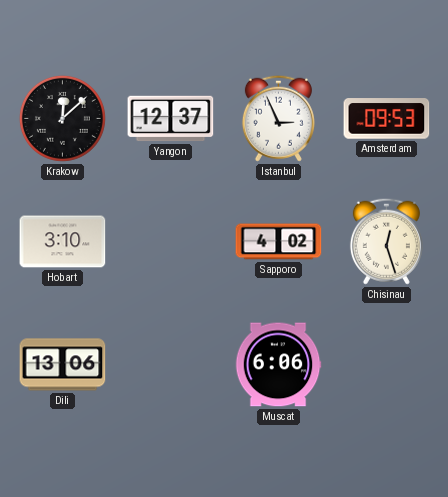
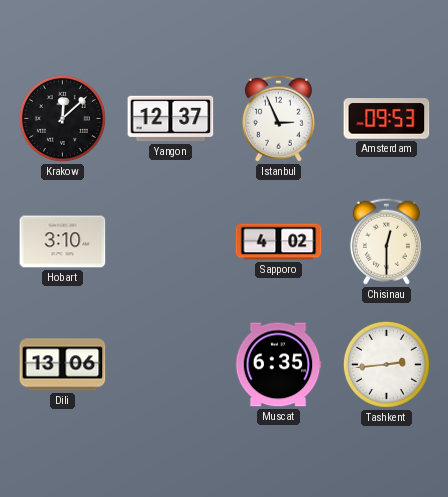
Chisinau: 12:27 -> 12:30 (386, 241)
Muscat: 6:06 -> 6:35 (278, 365)
Tashkent: none -> 2:44 (386, 364)
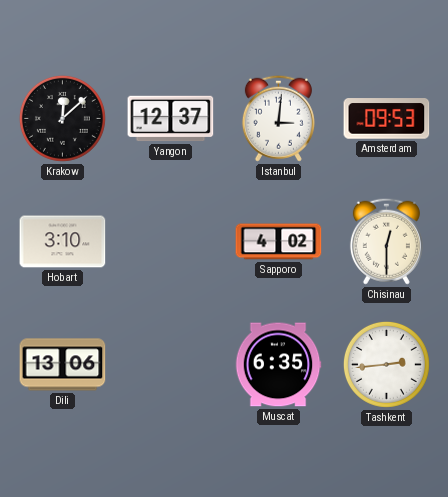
Istanbul: 2:56 -> 3:01 (278, 118)
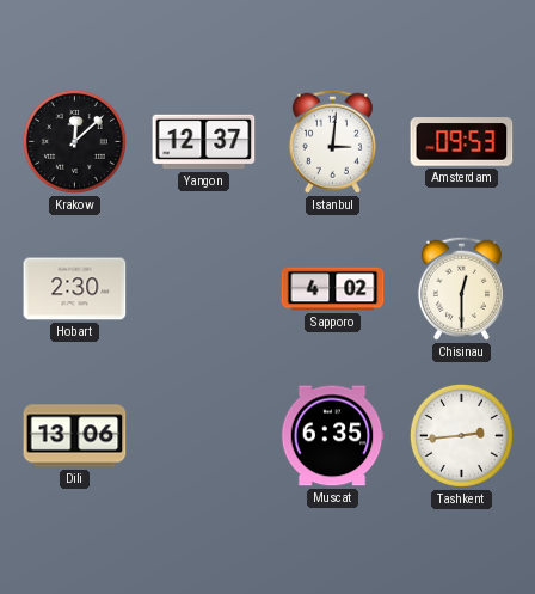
Hobart: 3:10 -> 2:30 (75, 289)
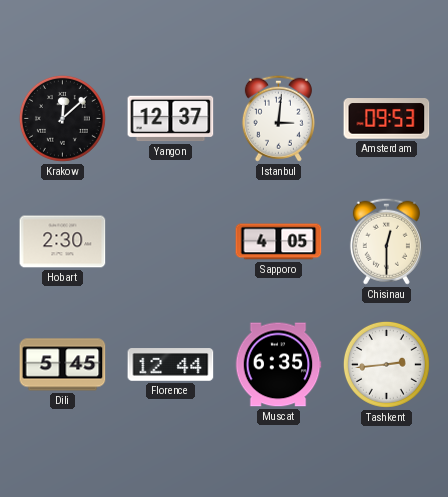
Sapporo: 4:02 -> 4:05 (279, 242)
Dili: 13:06 -> 5:45 (63, 365)
Florence: none -> 12:44 (171, 365)
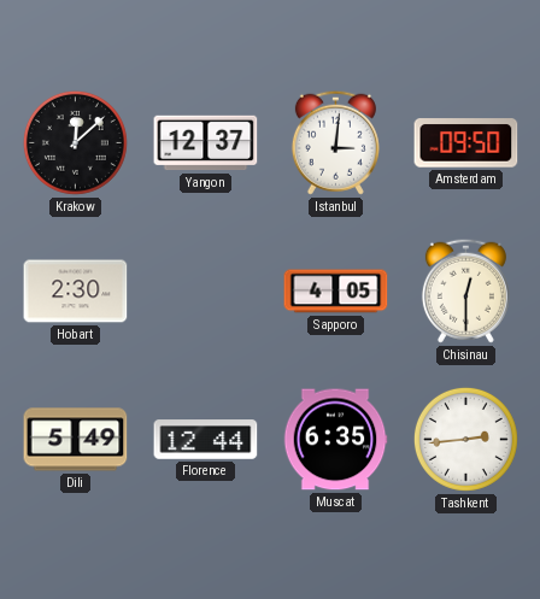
Amsterdam: 09:53 -> 09:50 (466, 143)
Dili: 5:45 -> 5:49 (76, 440)
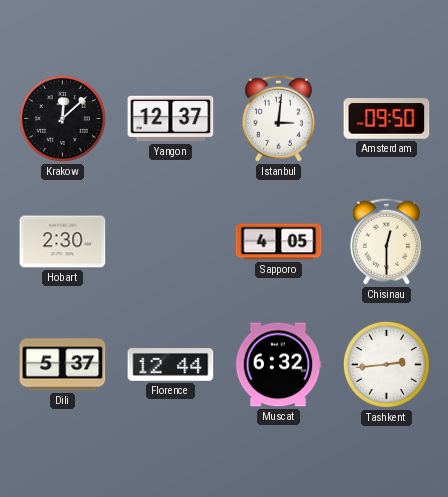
Dili: 5:49 -> 5:37 (63, 365)
Muscat: 6:35 -> 6:32 (278, 365)
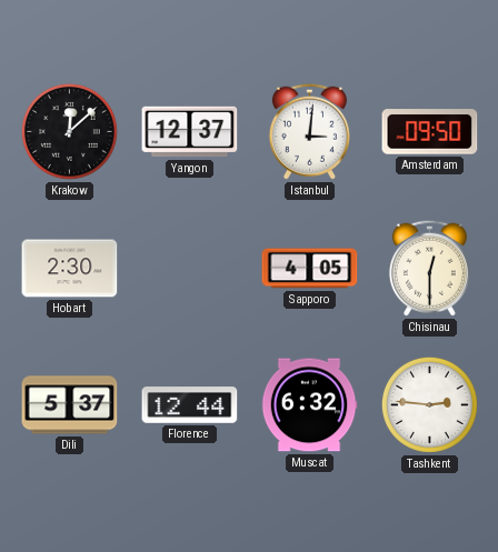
Tashkent: 2:44 -> 2:46 (429, 404)
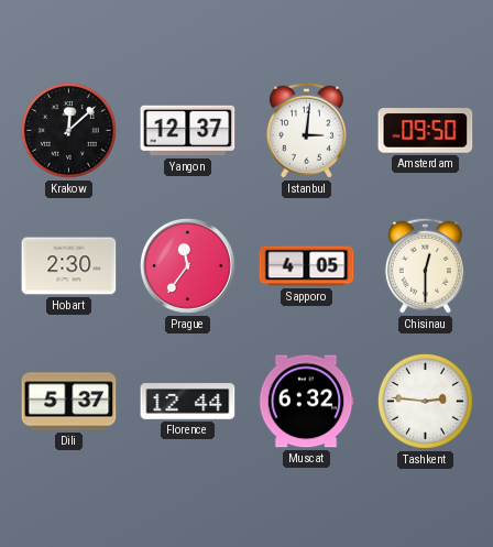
Prague: none -> 11:36 (187, 265)
